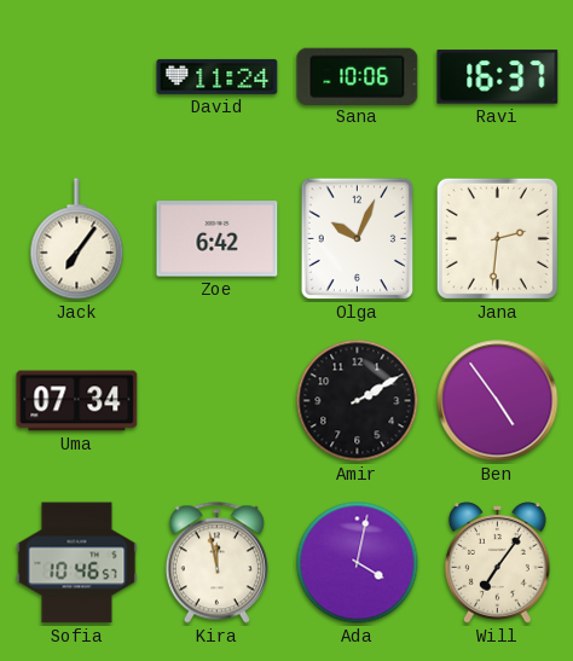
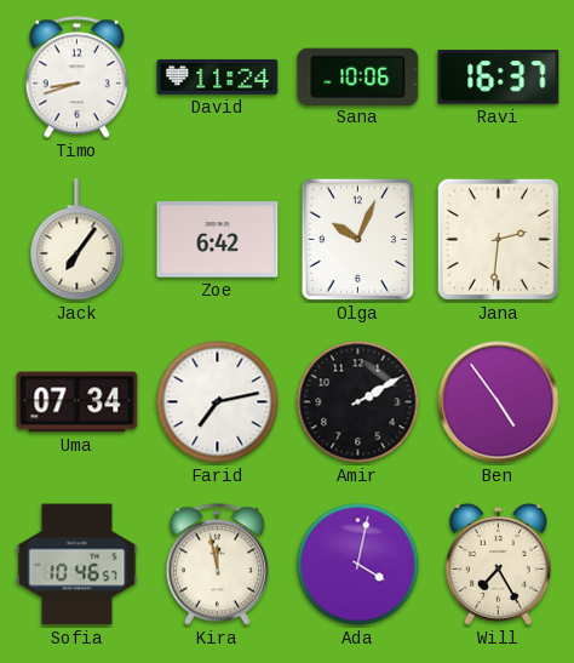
Timo: none -> 8:42 (76, 78)
Farid: none -> 7:13 (218, 402)
Will: 7:06 -> 7:25 (499, 565)
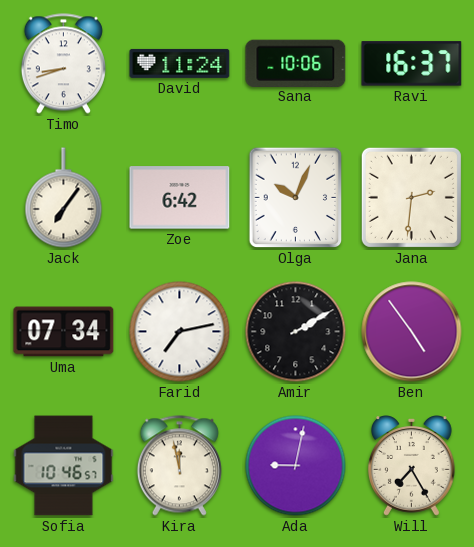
Ada: 4:02 -> 9:02 (296, 466)
